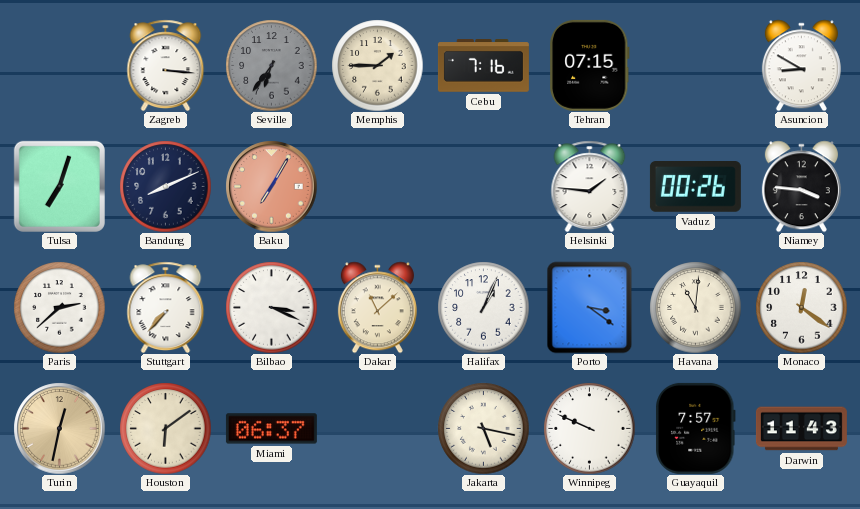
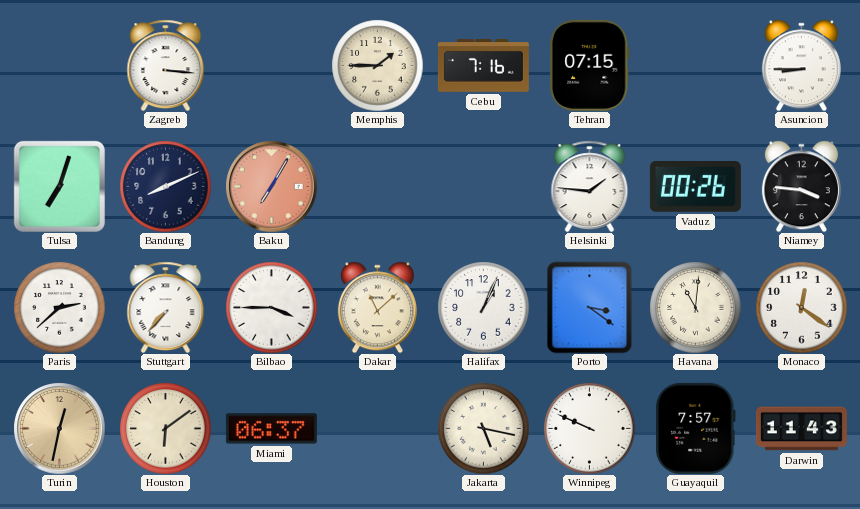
Seville: 6:36 -> none (271, 65)
Asuncion: 8:50 -> 8:45 (801, 65)
Bilbao: 3:19 -> 3:45 (271, 307)
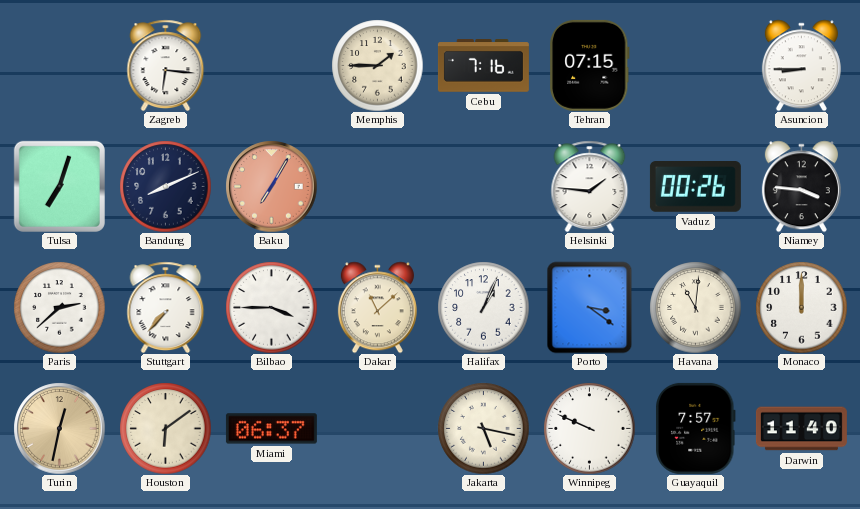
Zagreb: 3:16 -> 6:16 (166, 65)
Monaco: 12:21 -> 12:00 (801, 307)
Darwin: 11:43 -> 11:40 (801, 429)
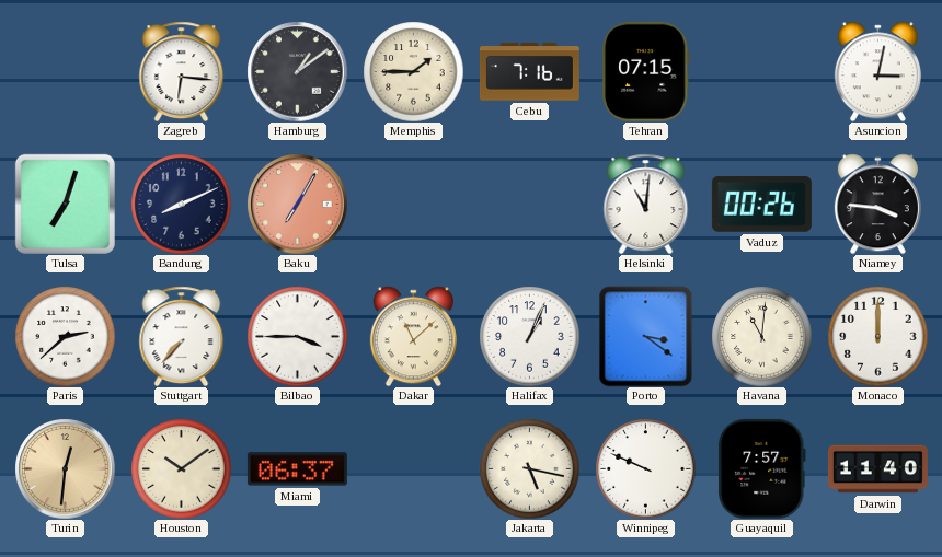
Hamburg: none -> 1:09 (297, 71)
Asuncion: 8:45 -> 3:02 (877, 71)
Helsinki: 1:46 -> 11:01 (646, 204)
Turin: 12:32 -> 12:31 (65, 468)
Houston: 6:09 -> 10:09 (181, 468)
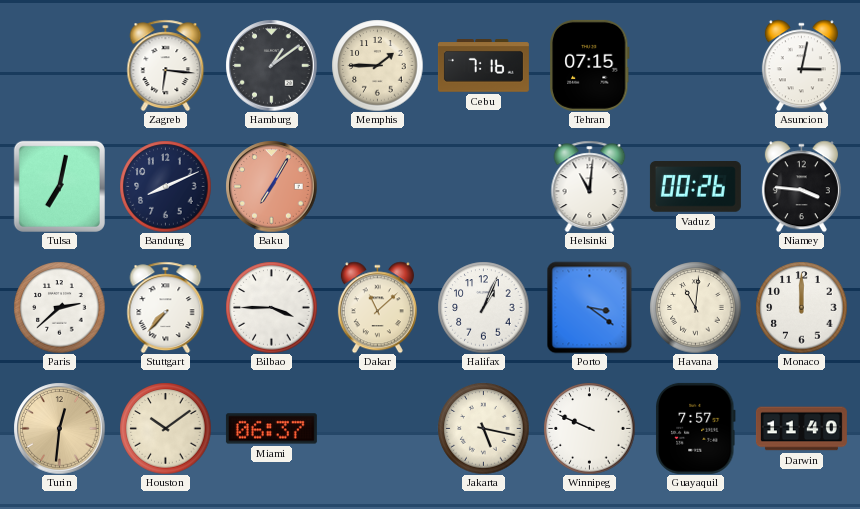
Tulsa: 7:03 -> 7:02 (59, 186)
